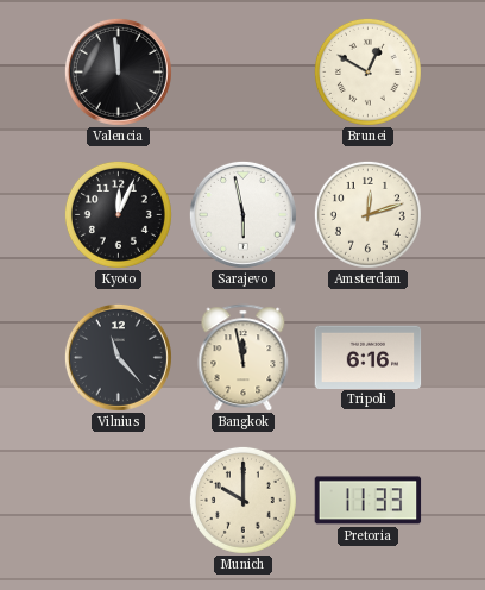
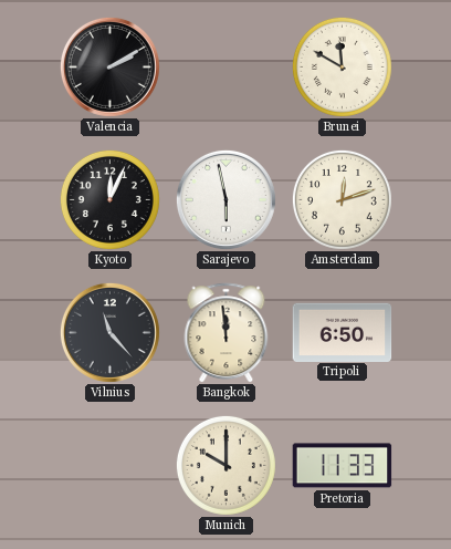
Valencia: 11:59 -> 2:10 (109, 66)
Brunei: 12:50 -> 11:50 (342, 66)
Bangkok: 11:58 -> 11:59 (227, 333)
Tripoli: 6:16 -> 6:50 (343, 332)
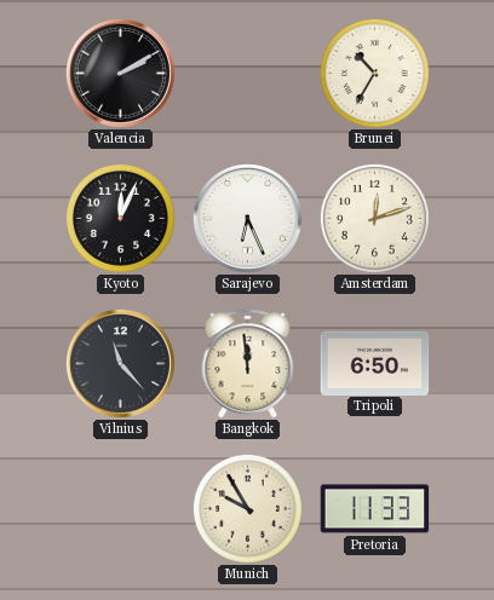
Brunei: 11:50 -> 10:35 (374, 73)
Sarajevo: 5:58 -> 6:26 (247, 218)
Munich: 10:00 -> 9:55 (247, 508)
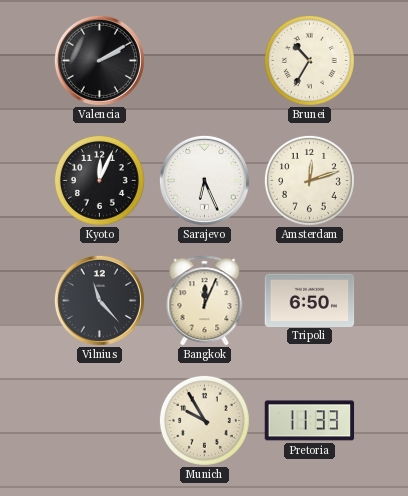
Bangkok: 11:59 -> 12:04 (205, 301)
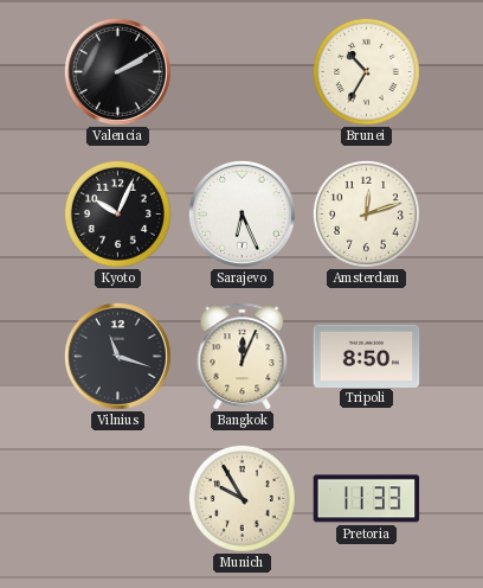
Kyoto: 12:04 -> 10:04 (117, 213)
Vilnius: 11:23 -> 11:18 (117, 356)
Tripoli: 6:50 -> 8:50 (367, 356)
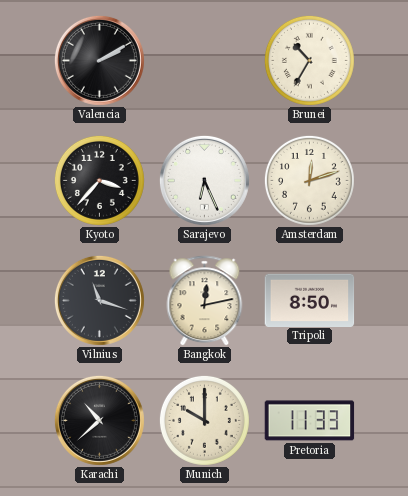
Kyoto: 10:04 -> 3:37 (99, 180)
Bangkok: 12:04 -> 12:13 (205, 301)
Karachi: none -> 10:38 (99, 420)
Munich: 9:55 -> 10:00 (204, 420)
